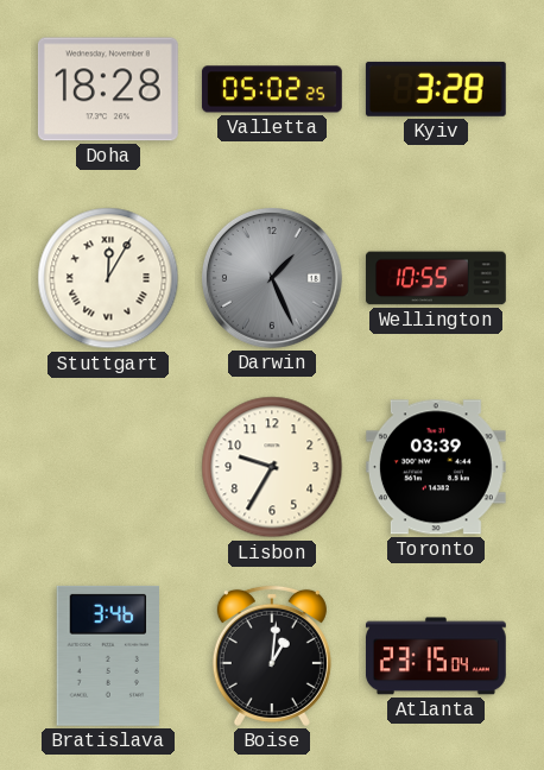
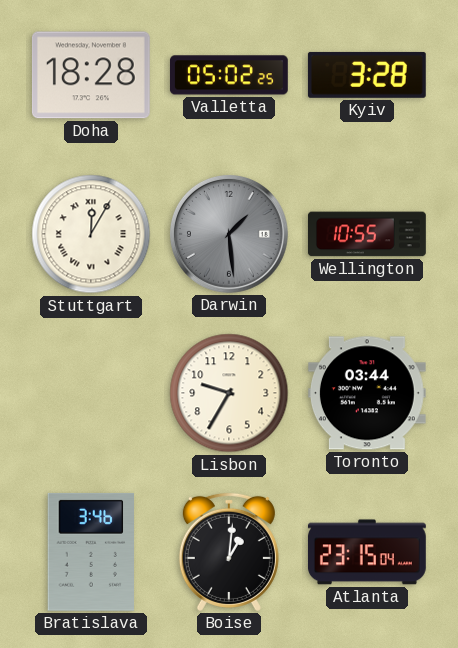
Darwin: 1:26 -> 1:29 (229, 234)
Toronto: 03:39 -> 03:44 (367, 393)
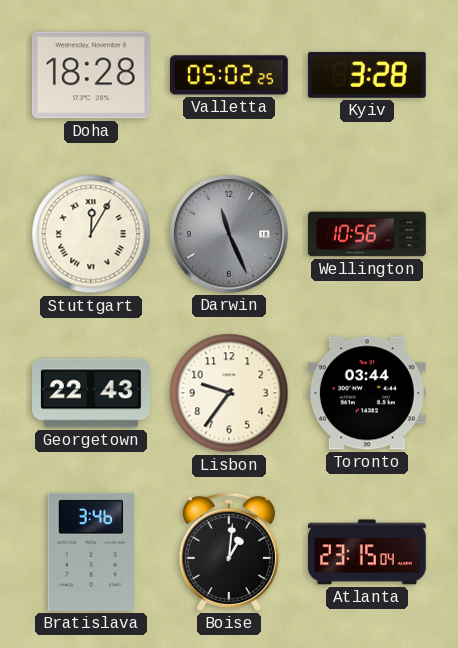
Darwin: 1:29 -> 11:26 (229, 234)
Wellington: 10:55 -> 10:56 (367, 234)
Georgetown: none -> 22:43 (91, 393)
Lisbon: 9:35 -> 9:36 (229, 393)
